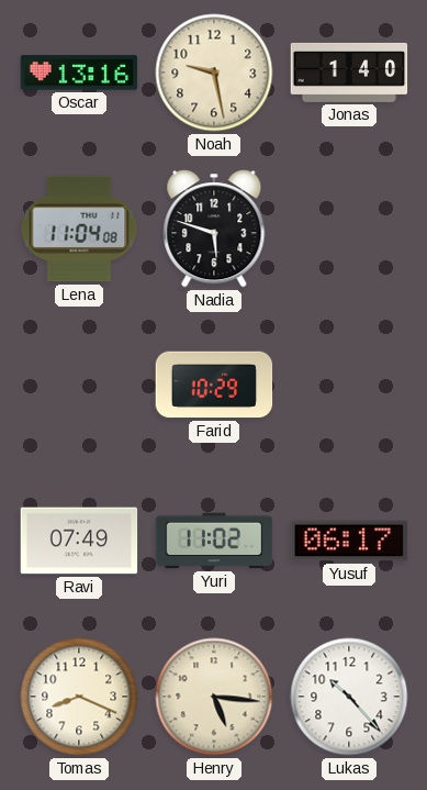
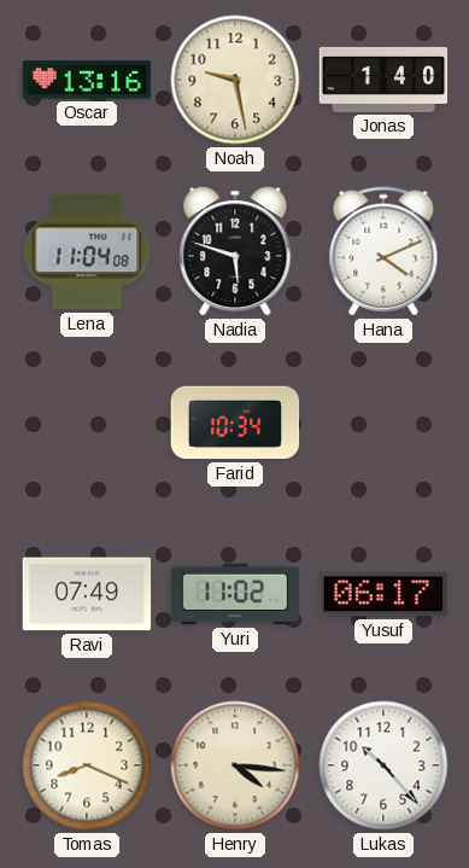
Hana: none -> 4:11 (383, 251)
Farid: 10:29 -> 10:34 (235, 423)
Henry: 5:16 -> 4:16 (235, 765)
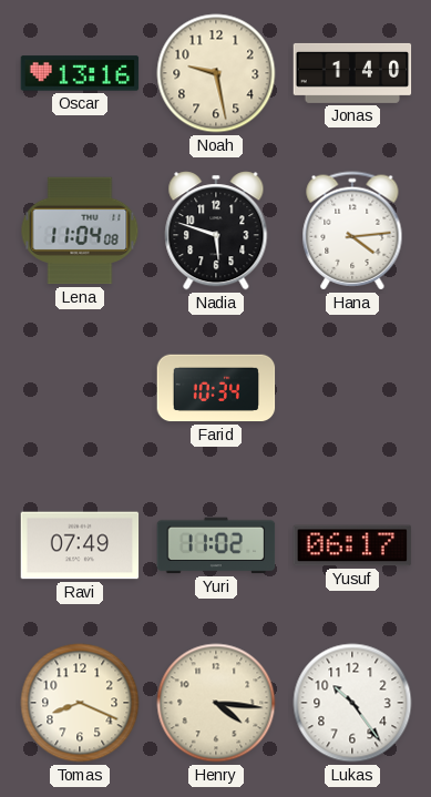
Hana: 4:11 -> 4:14 (352, 231)
Lukas: 10:23 -> 10:24 (352, 703)
